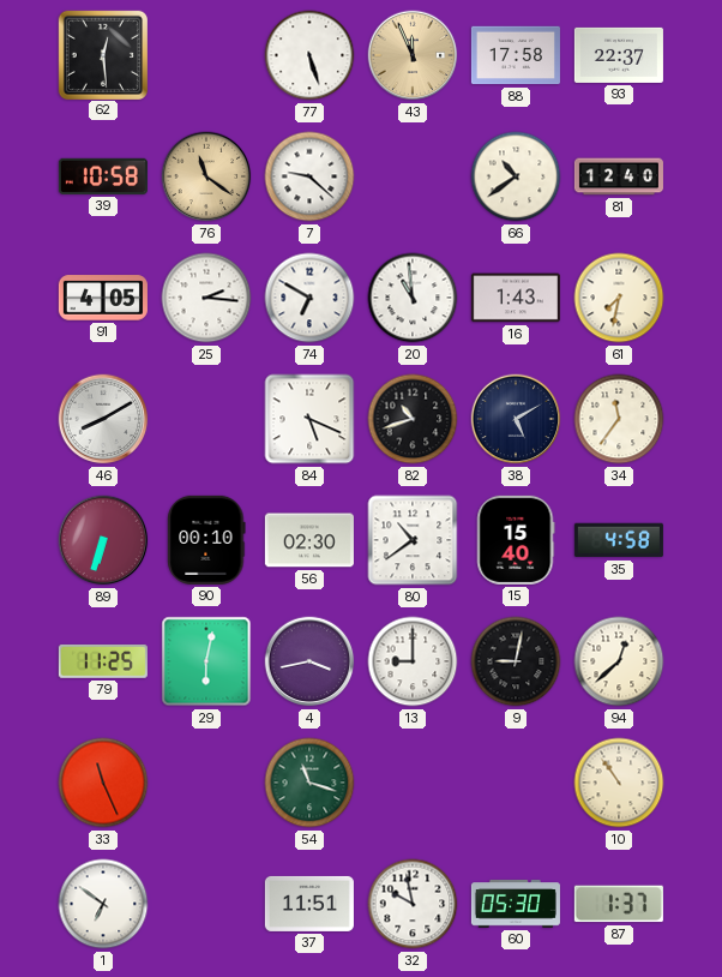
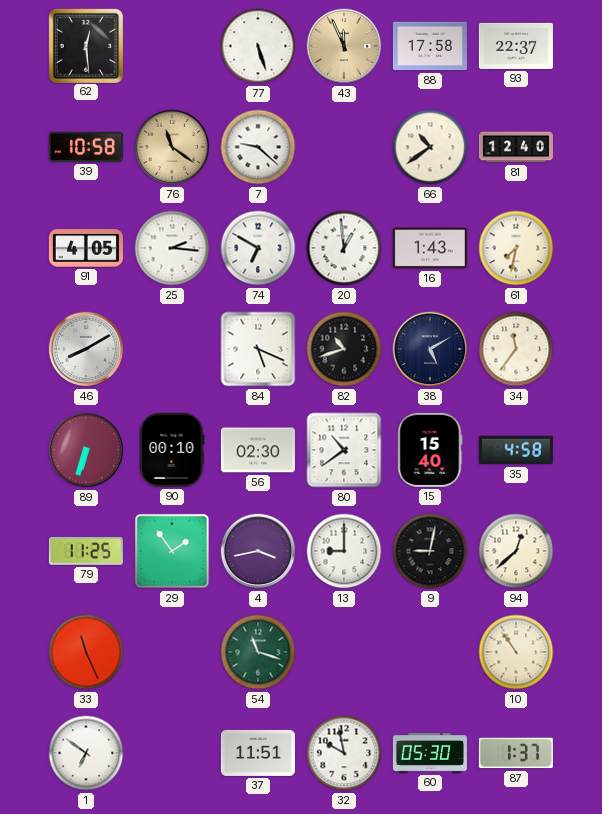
20: 10:59 -> 12:59 (344, 248)
29: 6:02 -> 1:54 (172, 551)
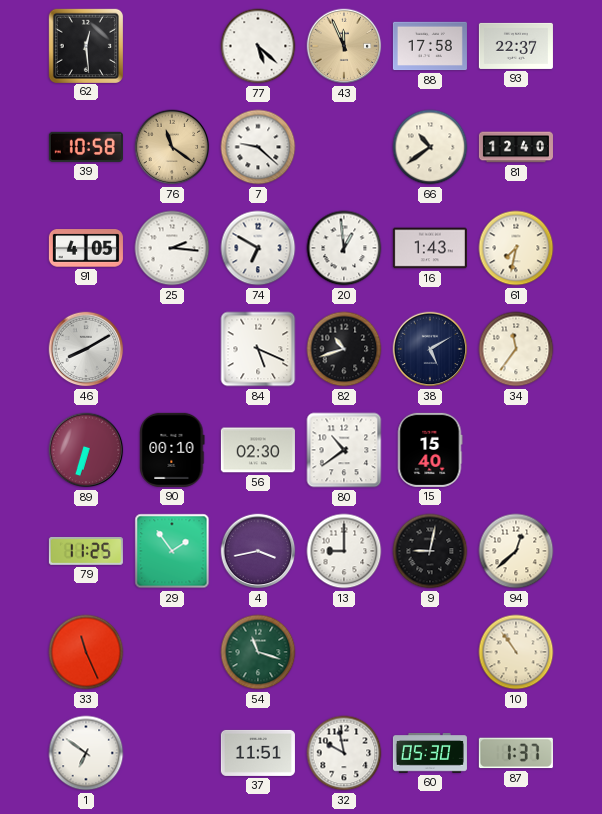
77: 5:27 -> 5:22 (258, 46)
35: 4:58 -> none (516, 450)
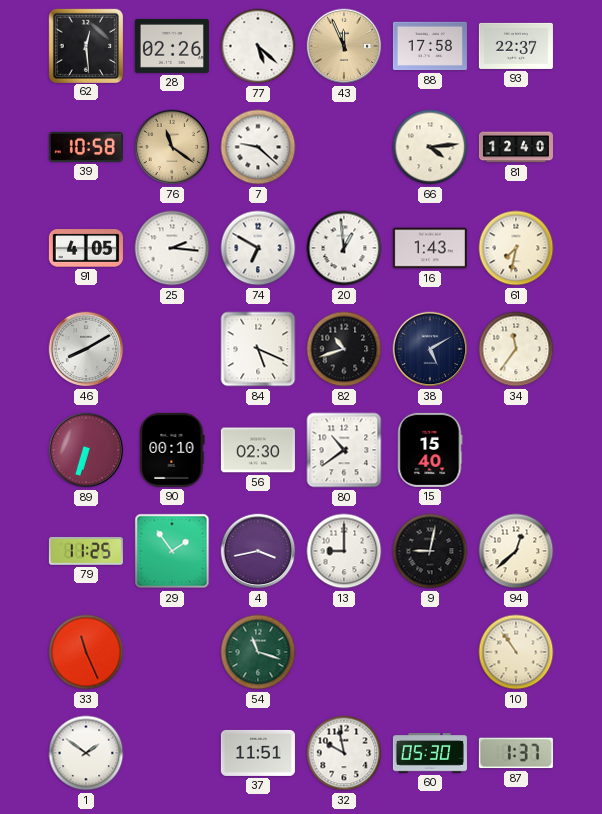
28: none -> 02:26 (172, 46)
66: 10:39 -> 4:14 (430, 147)
1: 6:51 -> 1:51 (86, 753)
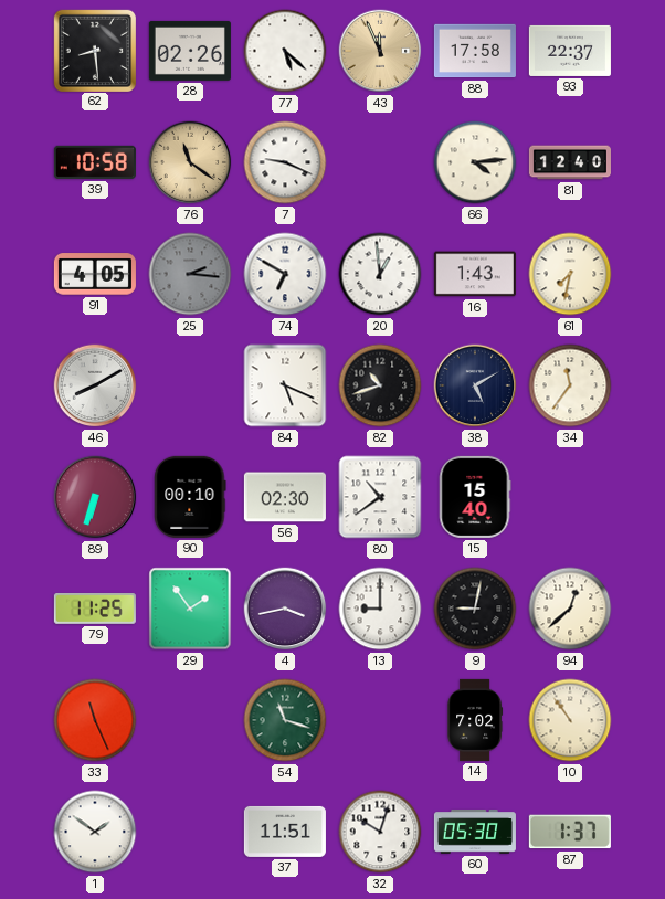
62: 12:29 -> 8:29 (94, 50)
7: 9:22 -> 9:19 (285, 162)
25 dial: white -> grey (190, 274)
14: none -> 7:02 (475, 720)
32: 9:58 -> 10:03 (380, 832)
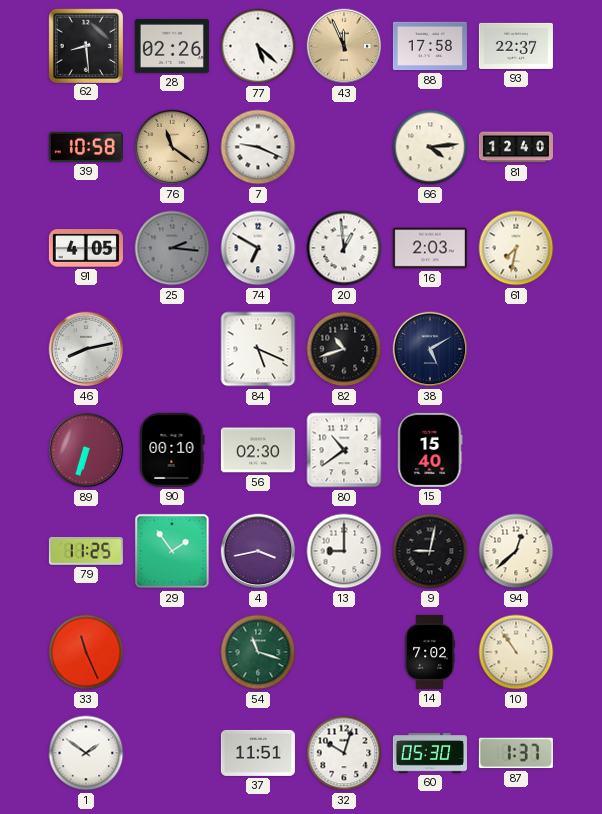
16: 1:43 -> 2:03 (430, 248)
46: 8:10 -> 8:13 (86, 349)
34: 11:36 -> none (570, 385)
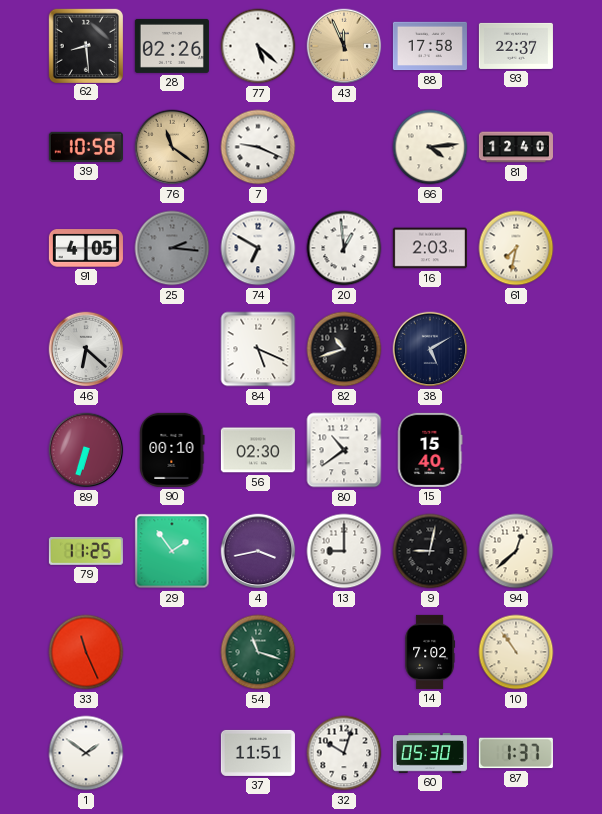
46: 8:13 -> 6:22 (86, 349)
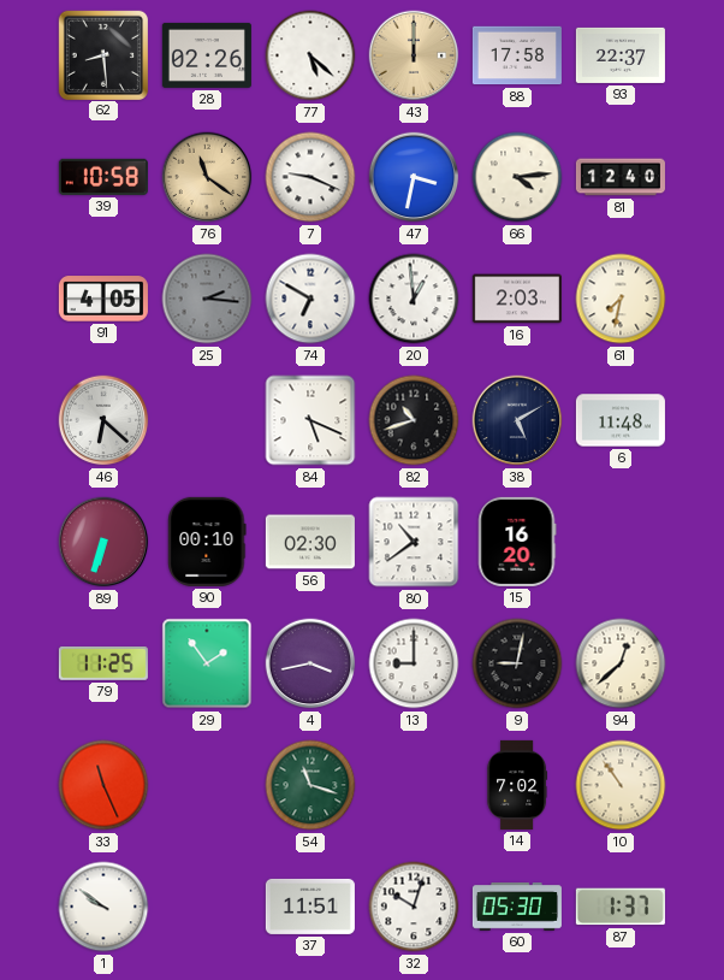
43: 11:56 -> 12:00 (414, 55)
47: none -> 3:32 (414, 177)
6: none -> 11:48 (621, 420)
15: 15:40 -> 16:20 (517, 542)
1: 1:51 -> 9:51 (103, 907)
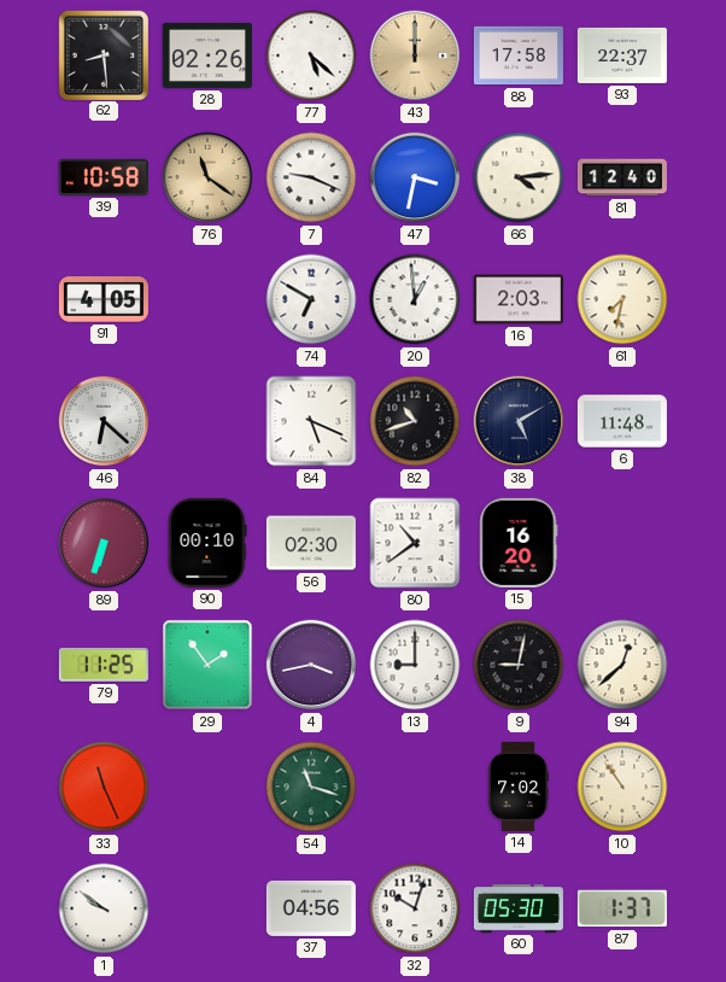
25: 2:16 -> none (207, 299)
37: 11:51 -> 04:56 (311, 908)
